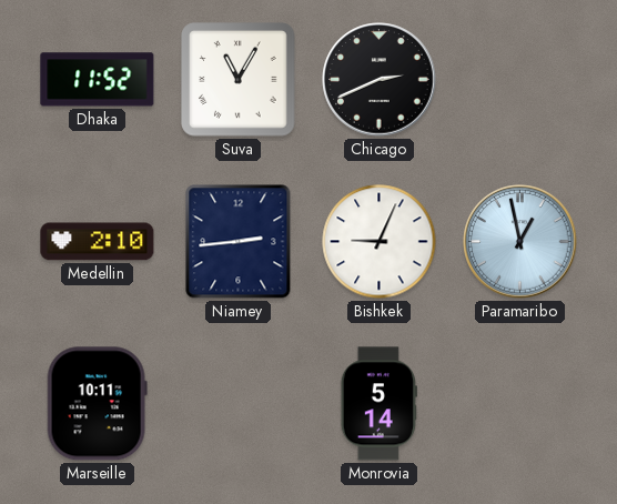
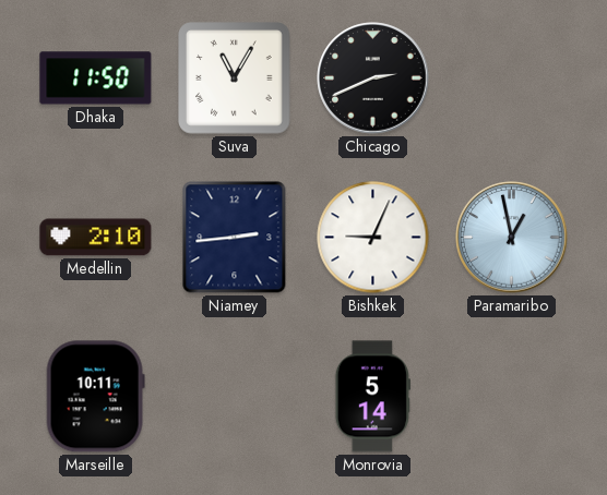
Dhaka: 11:52 -> 11:50 (96, 79)
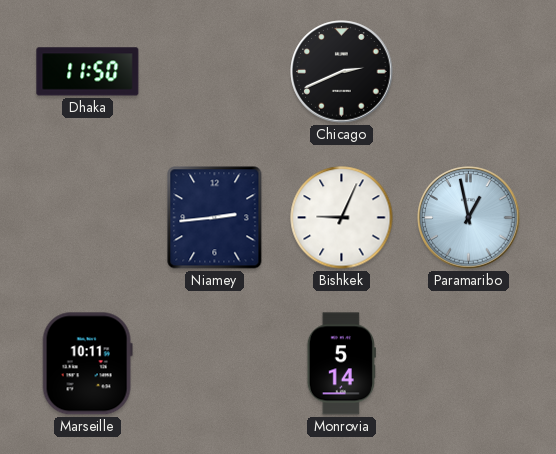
Suva: 11:05 -> none (235, 79)
Medellin: 2:10 -> none (96, 238)
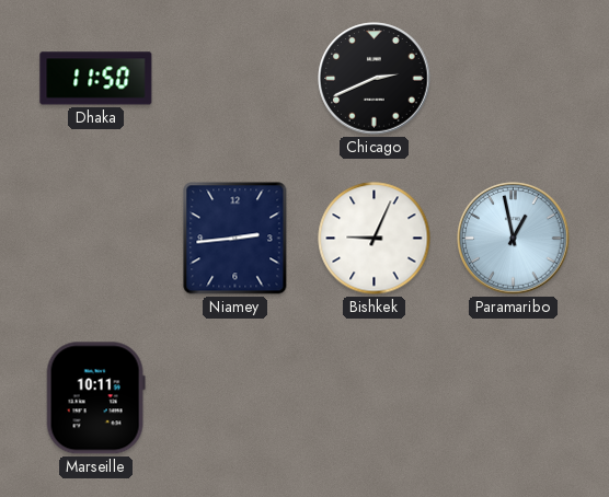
Monrovia: 5:14 -> none (341, 364)
